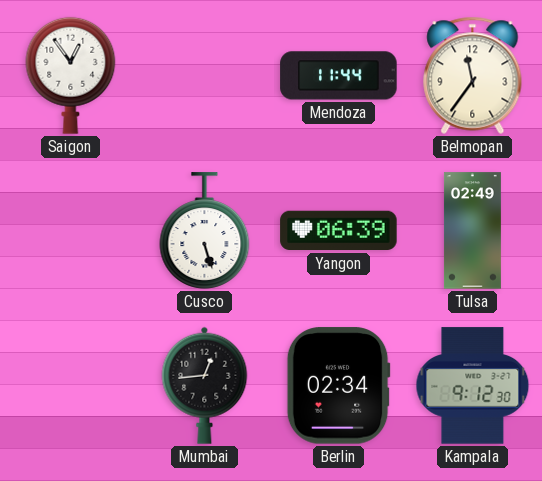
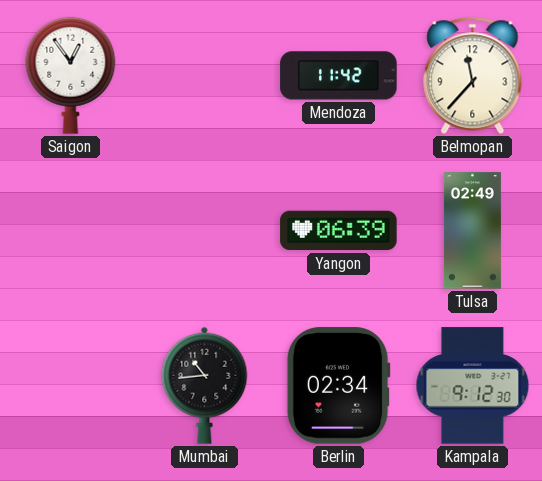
Mendoza: 11:44 -> 11:42 (339, 76)
Belmopan: 11:36 -> 11:37 (473, 75)
Cusco: 5:27 -> none (205, 231)
Mumbai: 12:44 -> 10:44 (205, 385)
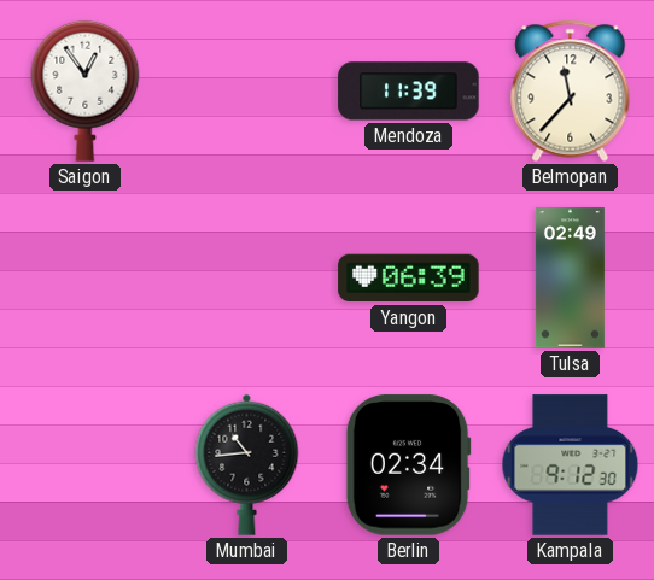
Mendoza: 11:42 -> 11:39 (409, 92)
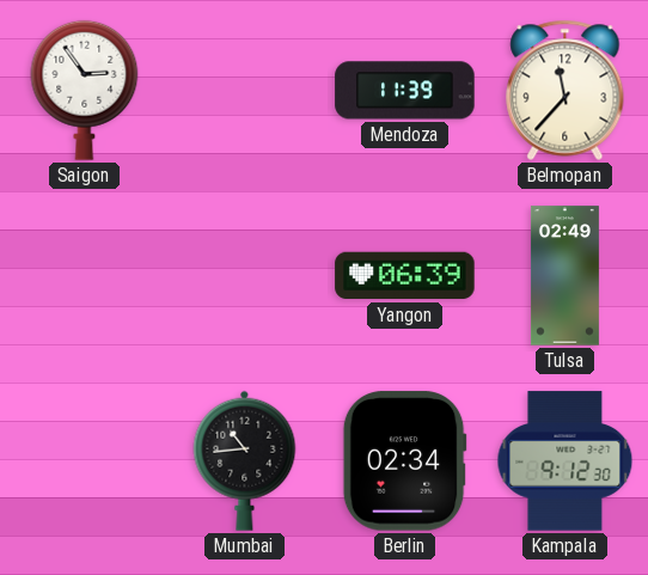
Saigon: 12:54 -> 2:54 (85, 90)
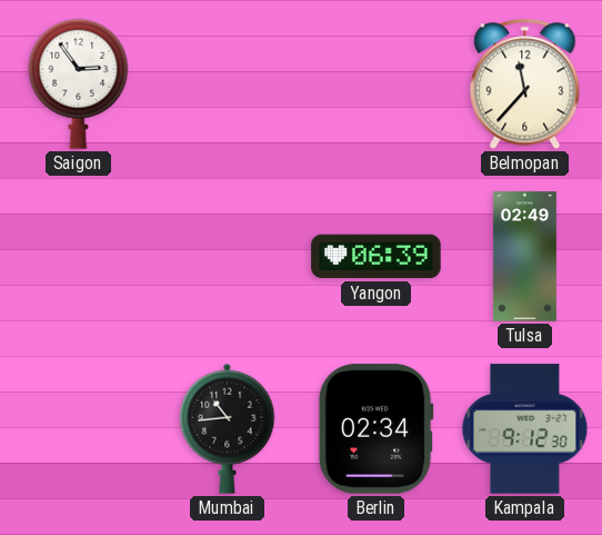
Mendoza: 11:39 -> none (405, 91)
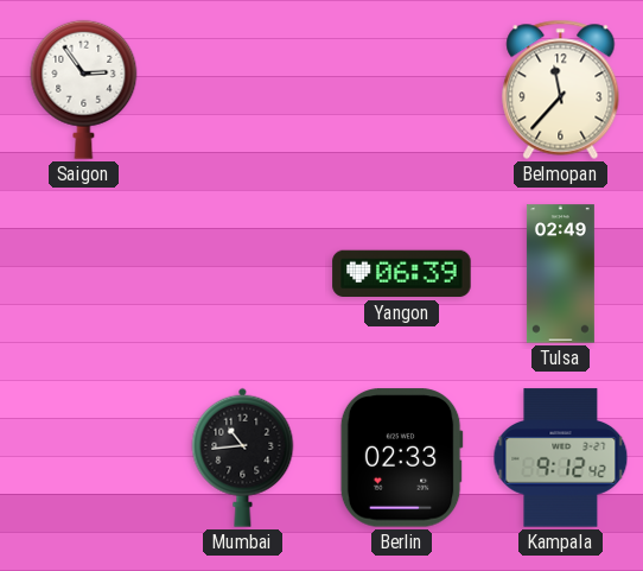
Berlin: 02:34 -> 02:33 (401, 458)
Kampala: 9:12:30 -> 9:12:42 (561, 458)
